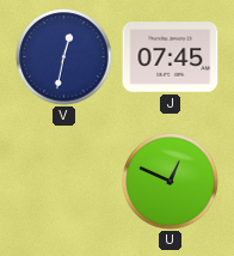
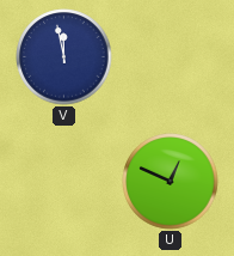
V: 12:32 -> 11:58 (64, 57)
J: 07:45 -> none (171, 57)
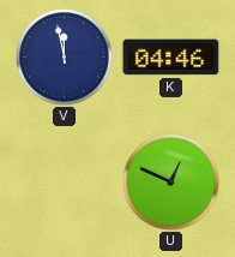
K: none -> 04:46 (171, 58)
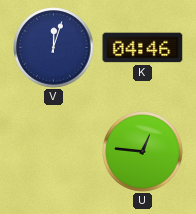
V: 11:58 -> 12:03 (54, 48)
U: 12:49 -> 12:46 (143, 152)
